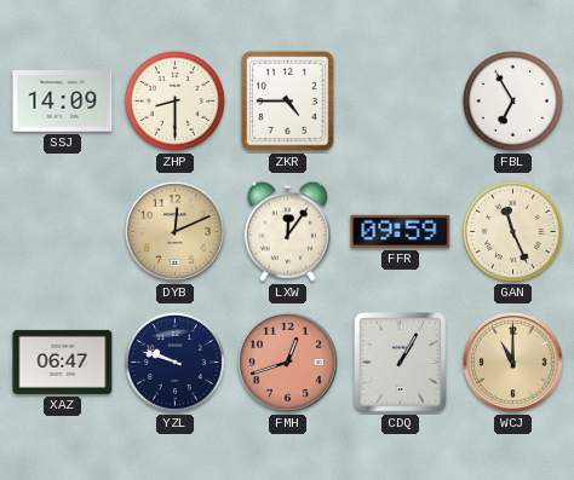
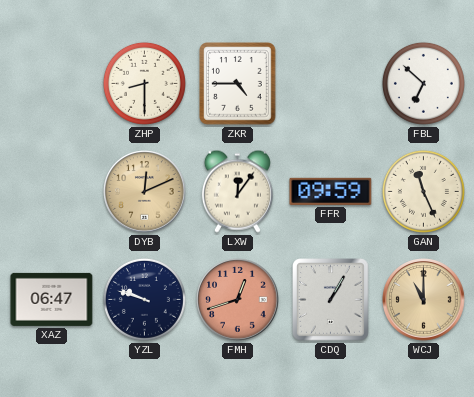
SSJ: 14:09 -> none (63, 102)
FBL: 6:55 -> 6:52 (423, 83)
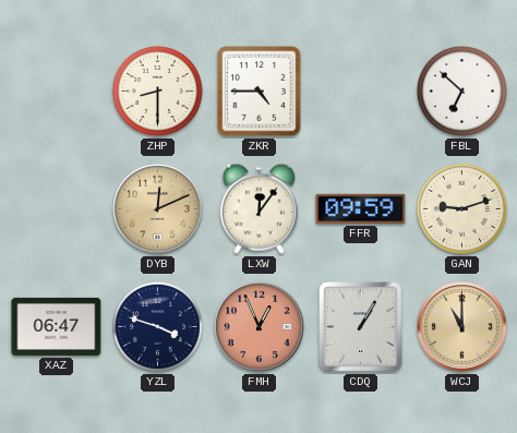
GAN: 11:26 -> 9:12 (461, 208)
YZL: 9:48 -> 3:48 (157, 326)
FMH: 12:42 -> 12:56 (260, 327)
